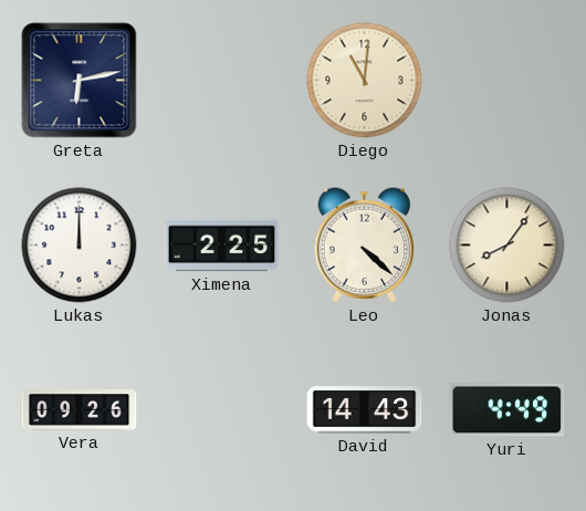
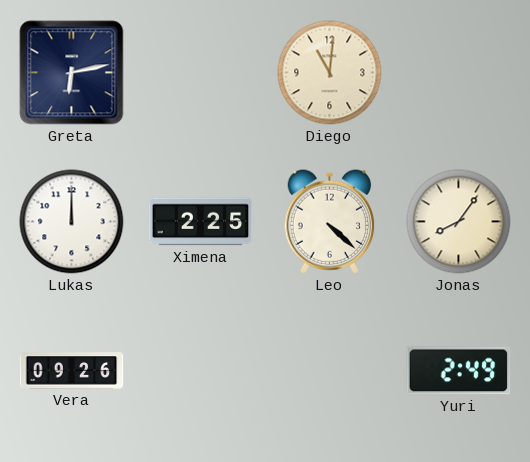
David: 14:43 -> none (365, 410)
Yuri: 4:49 -> 2:49 (459, 371)
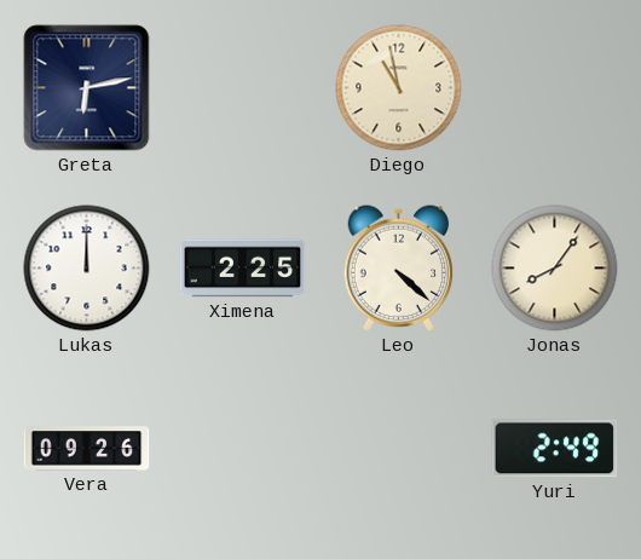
Diego: 11:01 -> 10:58 (399, 88)
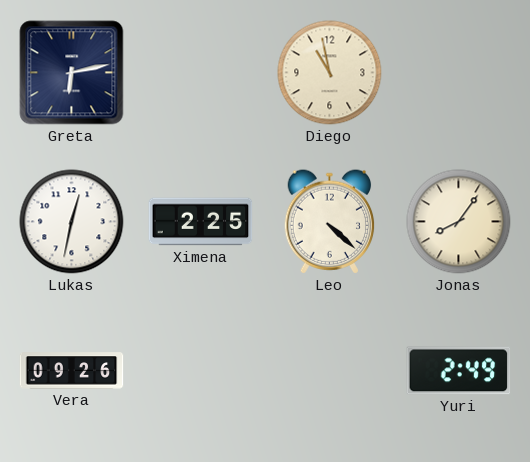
Lukas: 12:00 -> 12:32 (72, 222)
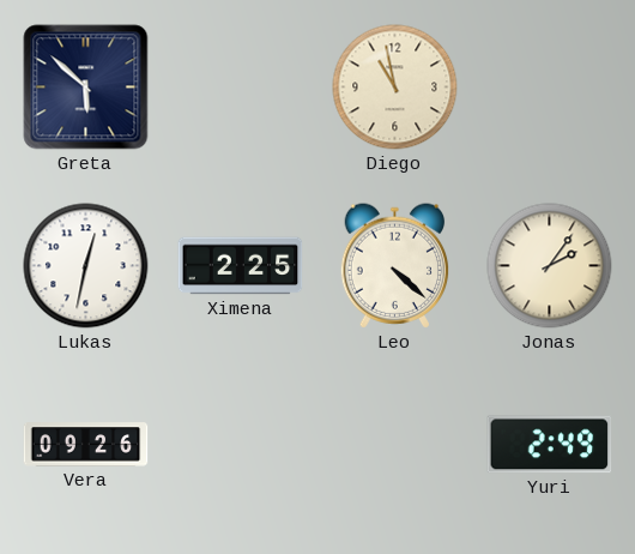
Greta: 6:13 -> 5:52 (86, 88)
Jonas: 8:06 -> 2:06 (550, 266)
